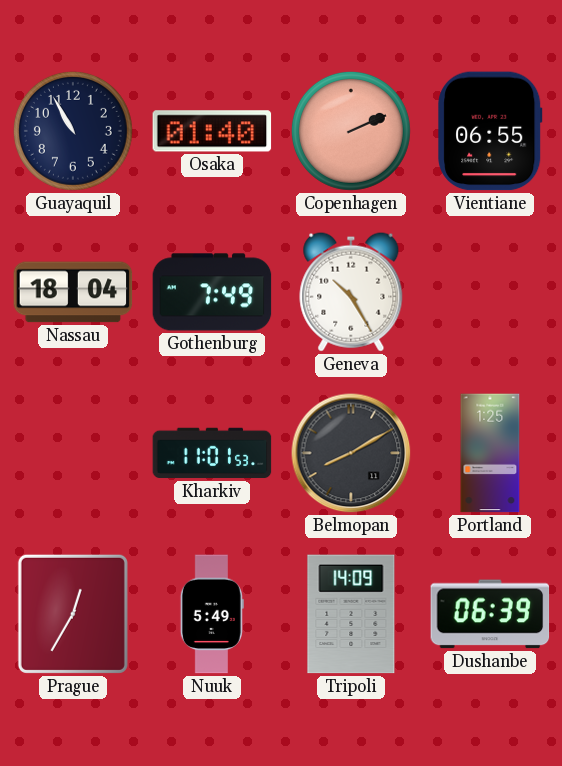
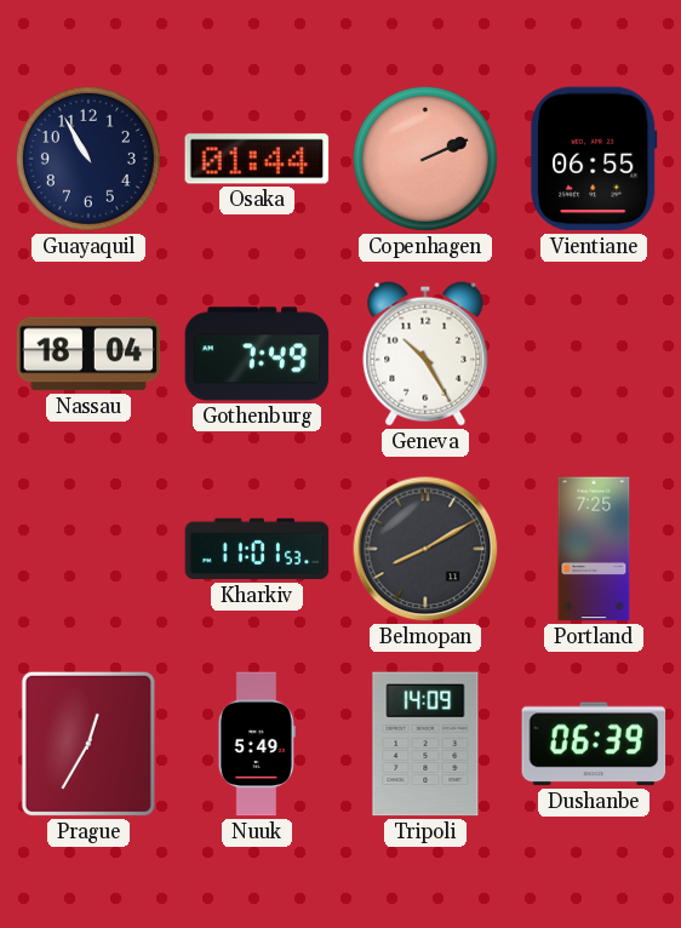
Osaka: 01:40 -> 01:44 (257, 159)
Portland: 1:25 -> 7:25 (594, 549)
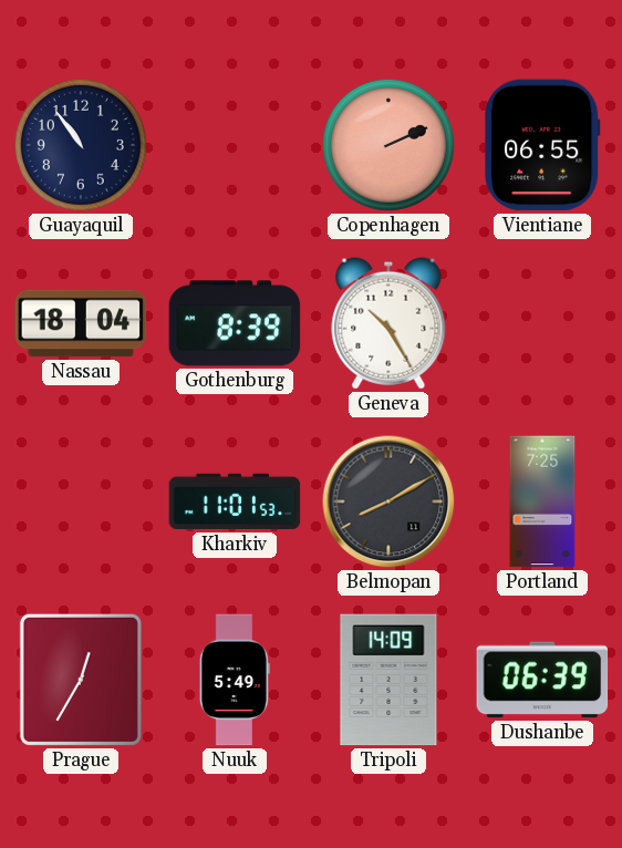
Guayaquil: 10:55 -> 10:54 (81, 145)
Osaka: 01:44 -> none (257, 159)
Gothenburg: 7:49 -> 8:39 (235, 323)
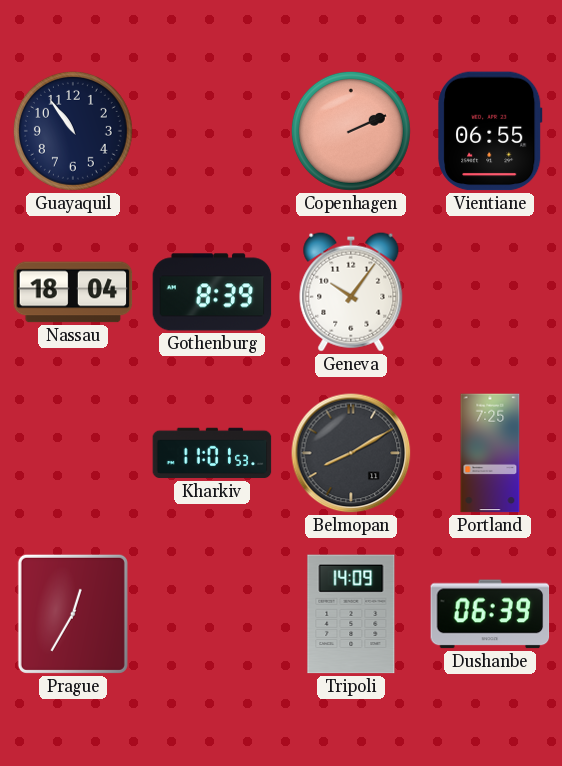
Geneva: 10:25 -> 10:06 (351, 292)
Nuuk: 5:49 -> none (235, 680)
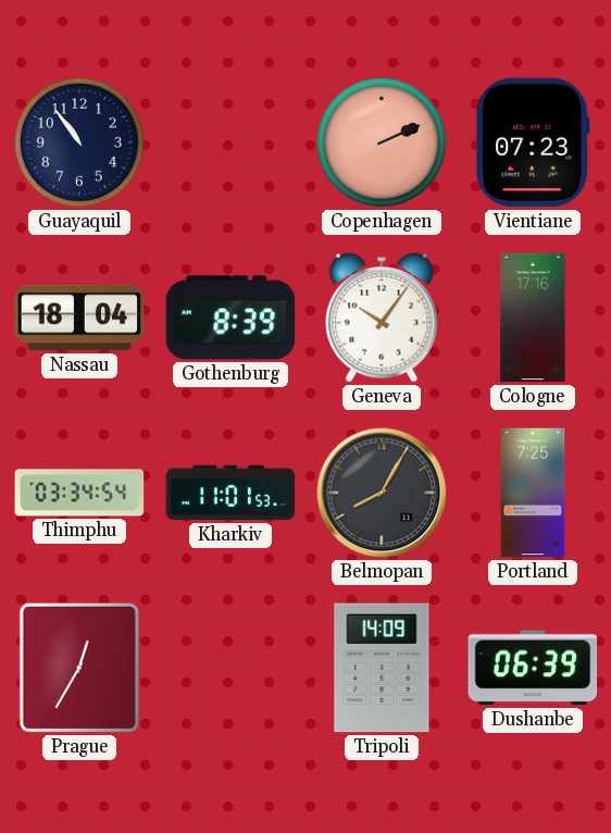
Vientiane: 06:55 -> 07:23 (533, 142)
Cologne: none -> 17:16 (533, 318)
Thimphu: none -> 03:34 (79, 493)
Belmopan: 8:10 -> 8:05 (382, 493)
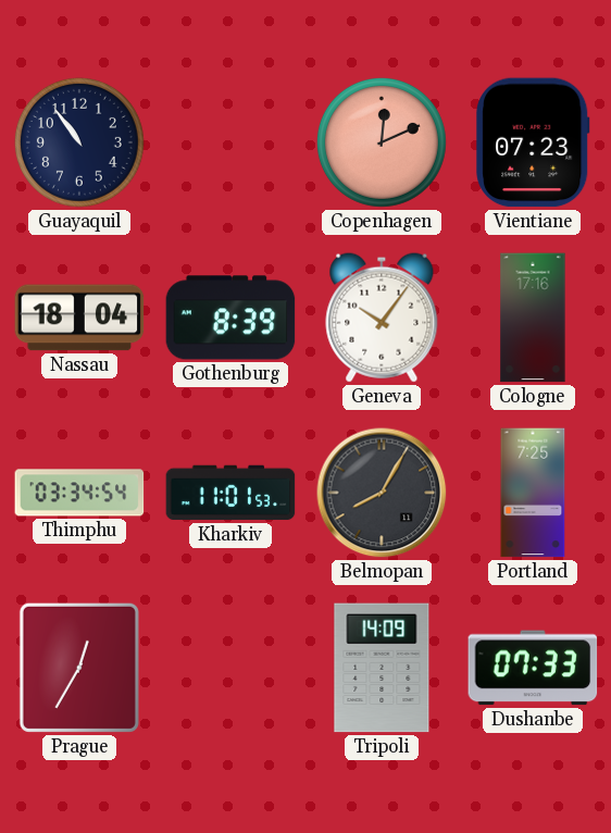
Copenhagen: 2:11 -> 12:11 (382, 142)
Dushanbe: 06:39 -> 07:33 (533, 668)
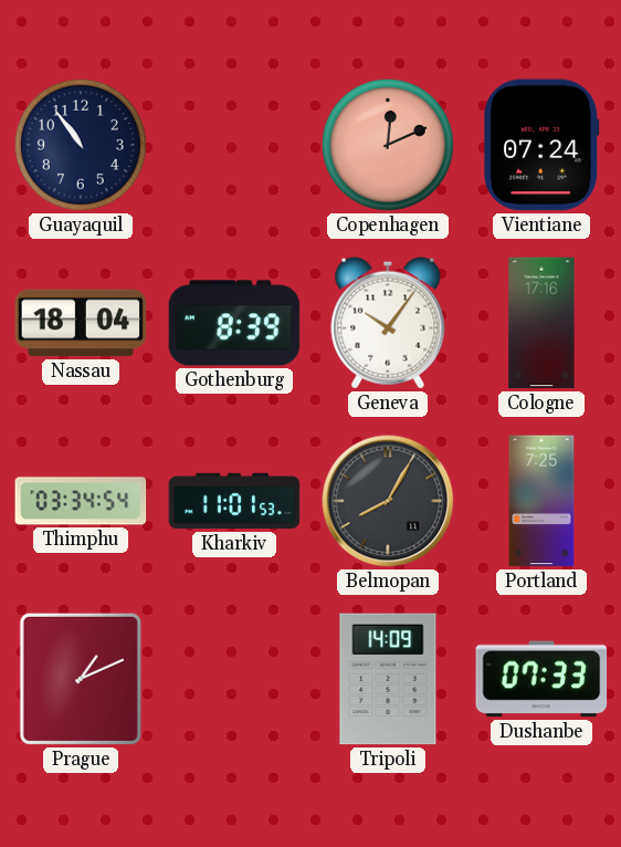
Vientiane: 07:23 -> 07:24 (541, 145)
Prague: 12:35 -> 1:11 (81, 679)
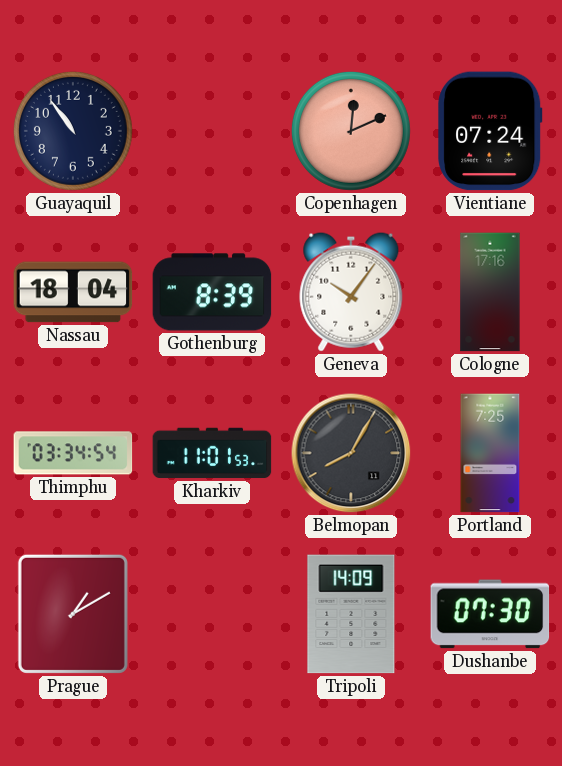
Prague: 1:11 -> 1:10 (73, 614)
Dushanbe: 07:33 -> 07:30 (490, 614)
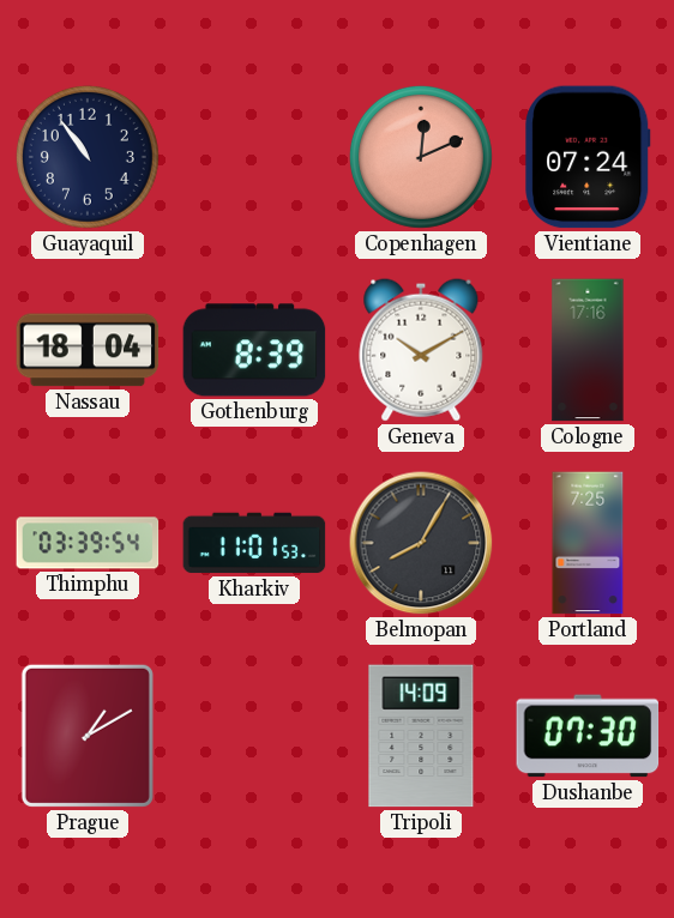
Geneva: 10:06 -> 10:10 (421, 350)
Thimphu: 03:34 -> 03:39 (88, 543)
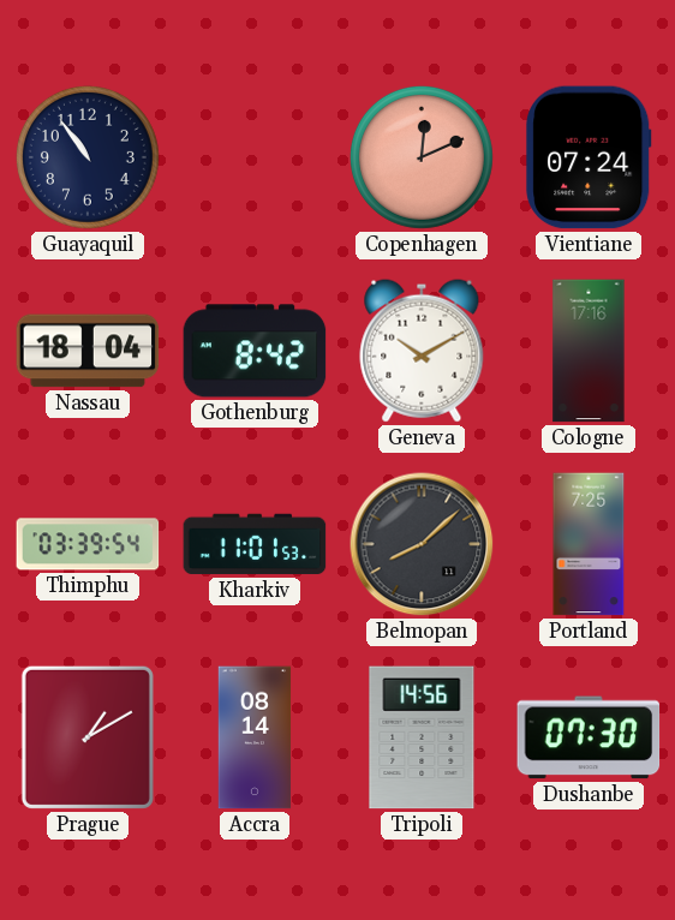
Gothenburg: 8:39 -> 8:42 (255, 351)
Belmopan: 8:05 -> 8:08 (422, 544)
Accra: none -> 08:14 (255, 737)
Tripoli: 14:09 -> 14:56 (422, 737)
